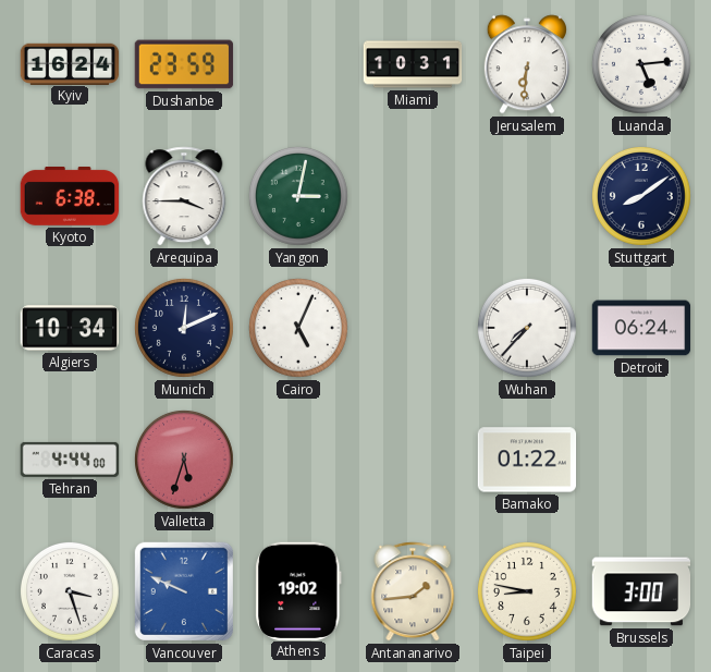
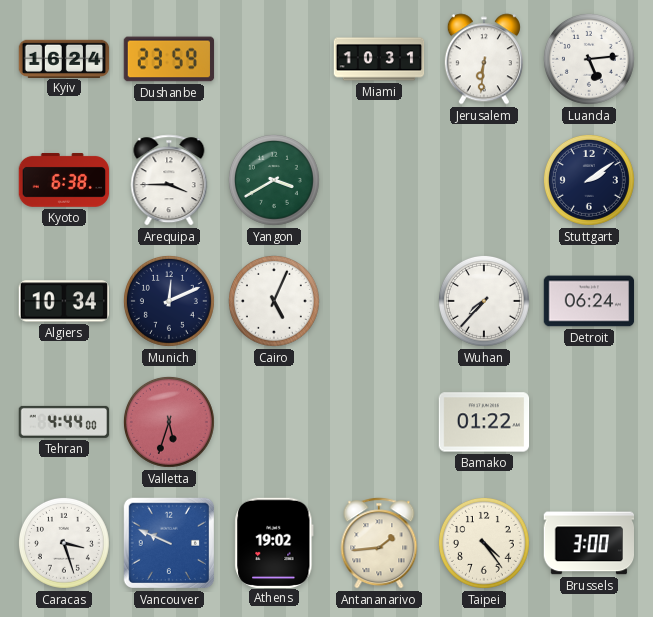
Yangon: 3:02 -> 3:40 (274, 180)
Stuttgart: 8:09 -> 2:09 (589, 180)
Taipei: 8:47 -> 4:24 (484, 543)
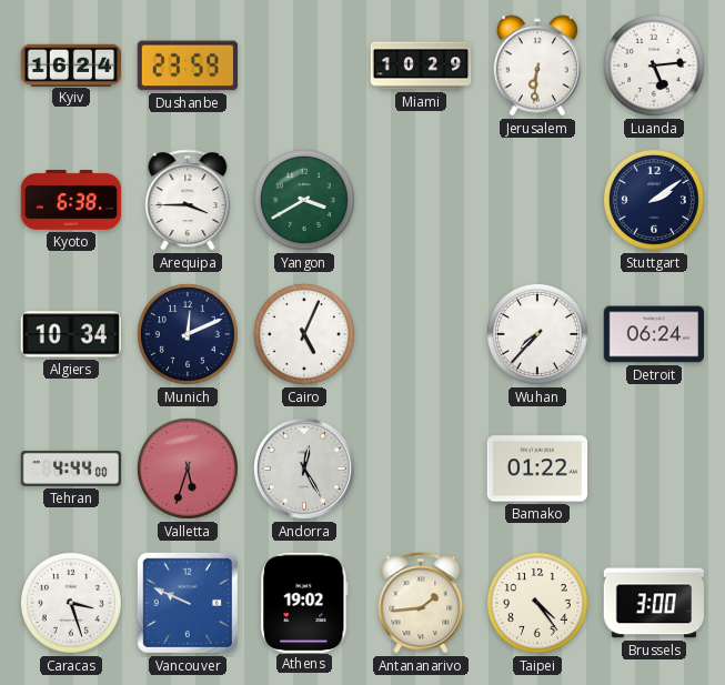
Miami: 10:31 -> 10:29 (421, 66)
Andorra: none -> 12:25 (304, 469)
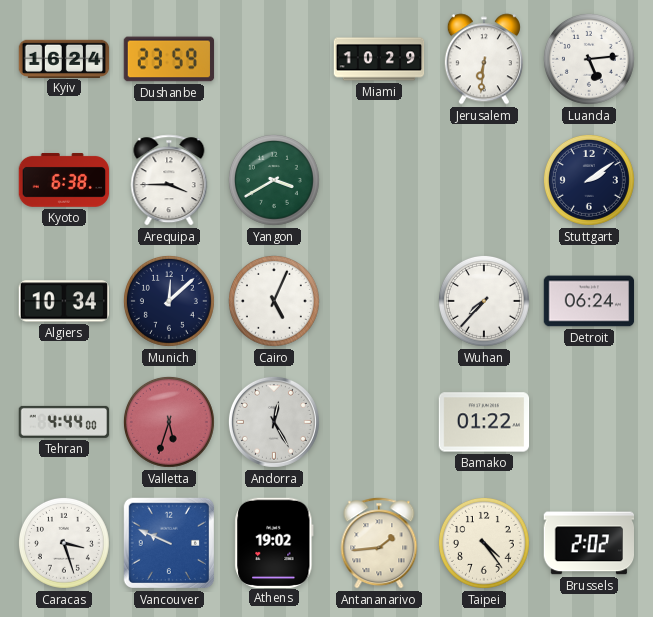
Munich: 12:11 -> 12:08 (169, 301)
Brussels: 3:00 -> 2:02 (588, 543)
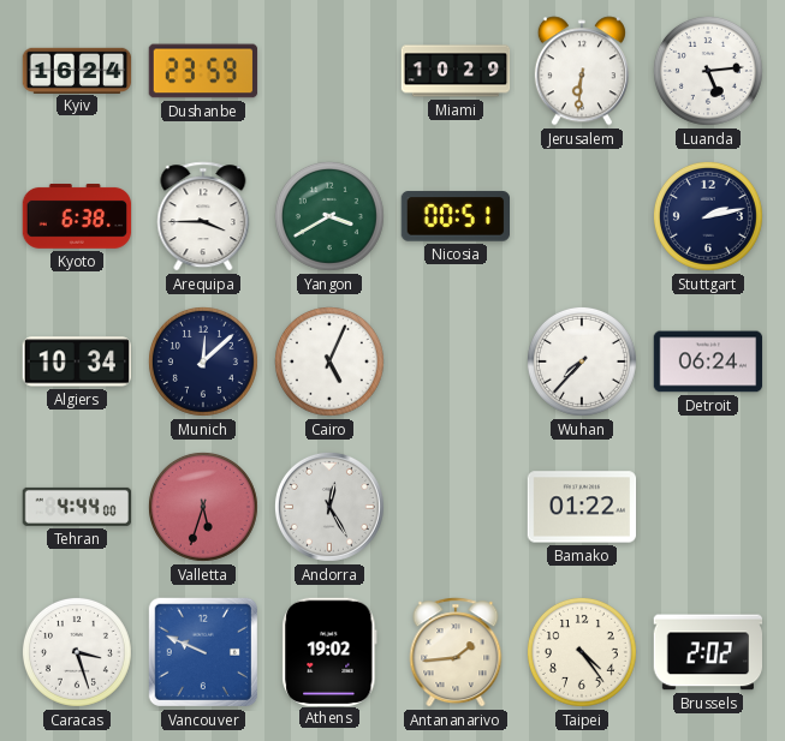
Nicosia: none -> 00:51 (454, 216)
Stuttgart: 2:09 -> 2:13 (708, 216)
